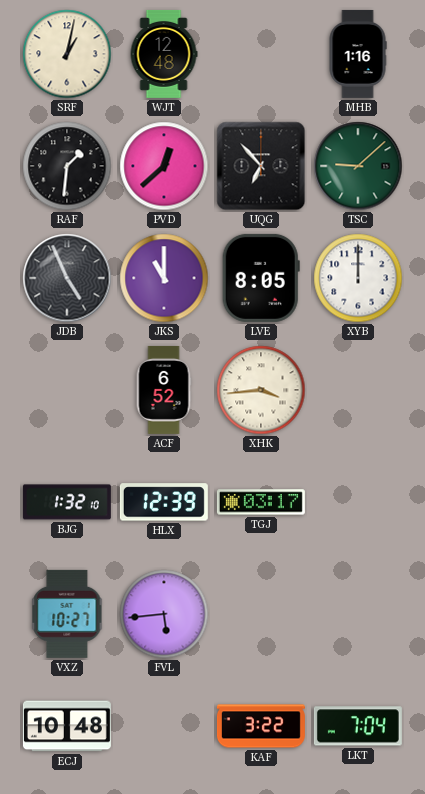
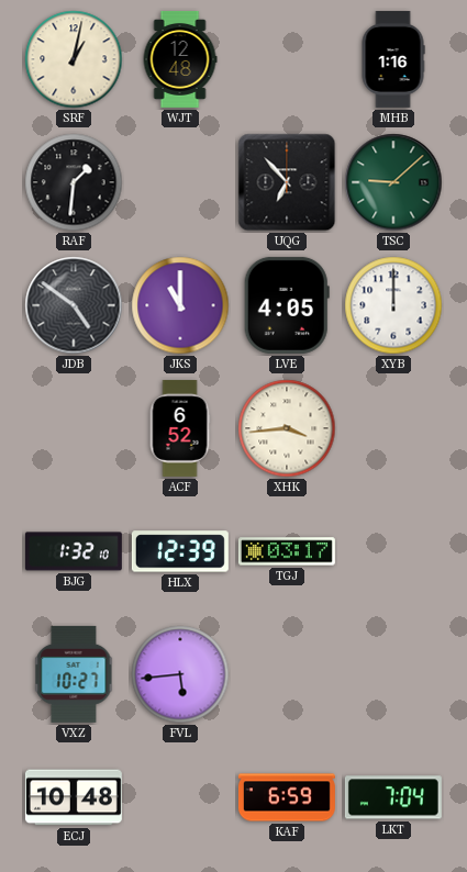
PVD: 12:38 -> none (164, 166)
JDB: 4:56 -> 4:51 (74, 305)
LVE: 8:05 -> 4:05 (287, 305)
KAF: 3:22 -> 6:59 (287, 797)
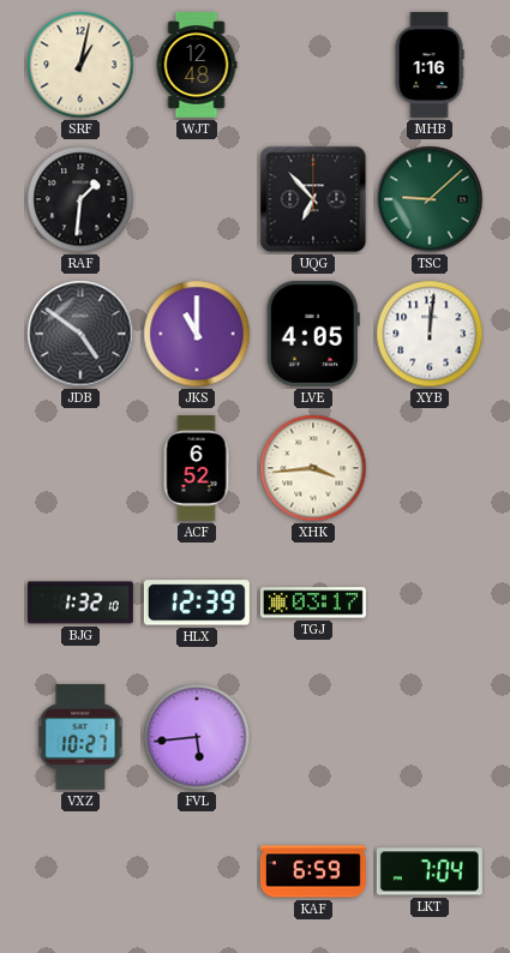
XYB: 12:00 -> 12:01 (430, 334)
ECJ: 10:48 -> none (74, 797)
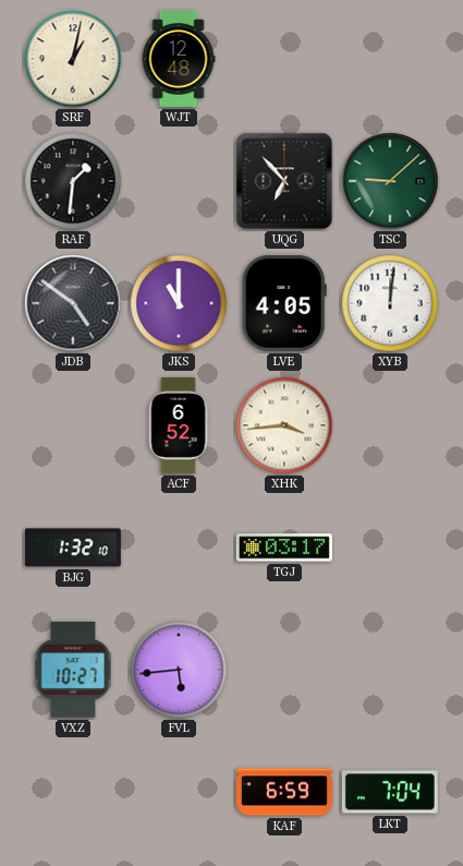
MHB: 1:16 -> none (430, 65)
HLX: 12:39 -> none (197, 603)
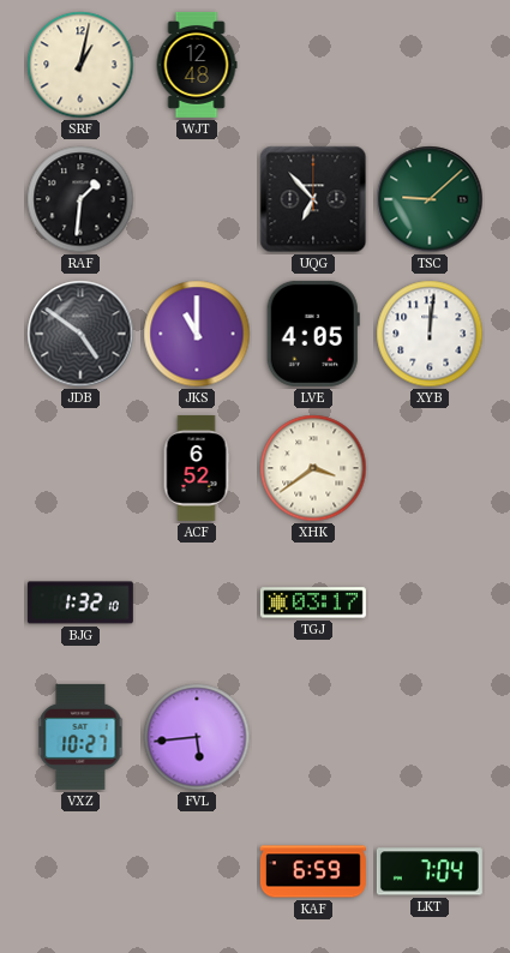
XHK: 3:44 -> 3:39 (313, 468)
